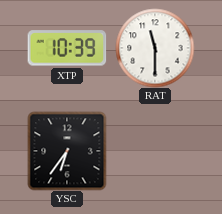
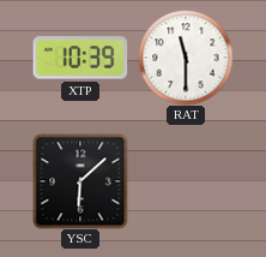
YSC: 6:36 -> 6:08 (80, 181)
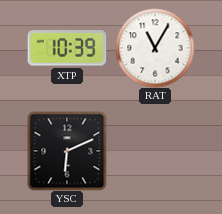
RAT: 11:30 -> 11:05 (155, 48)
YSC: 6:08 -> 6:11 (67, 151)
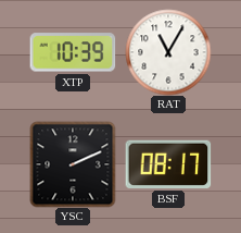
YSC: 6:11 -> 2:11 (73, 164)
BSF: none -> 08:17 (168, 164)
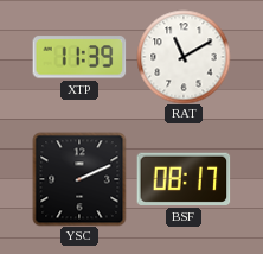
XTP: 10:39 -> 11:39 (79, 57)
RAT: 11:05 -> 11:10 (184, 57)
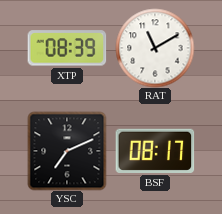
XTP: 11:39 -> 08:39 (67, 48)
YSC: 2:11 -> 7:11 (67, 151)
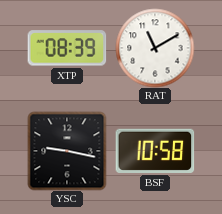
YSC: 7:11 -> 9:17 (67, 151)
BSF: 08:17 -> 10:58 (155, 151)
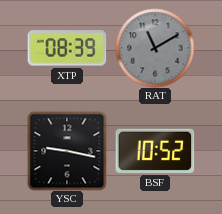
RAT dial: white -> grey (155, 48)
BSF: 10:58 -> 10:52 (155, 151)
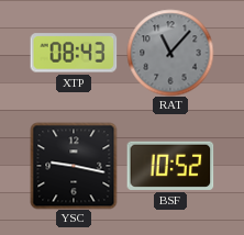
XTP: 08:39 -> 08:43 (74, 53)
RAT: 11:10 -> 11:07 (170, 53)
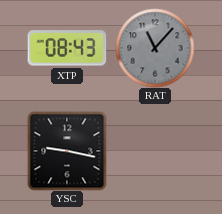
BSF: 10:52 -> none (170, 166)
